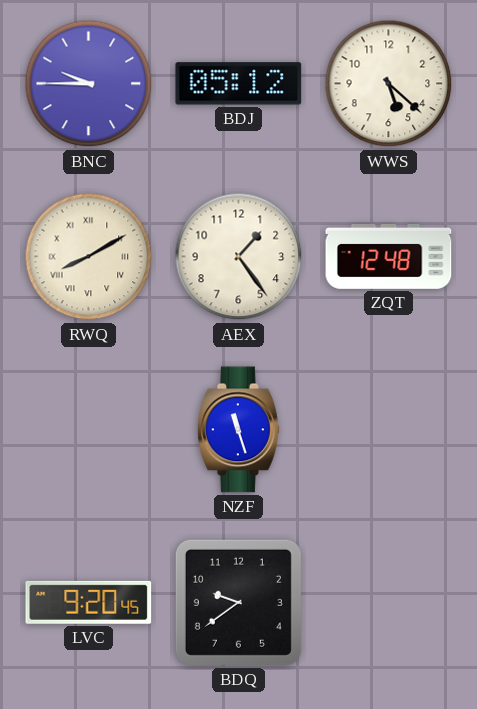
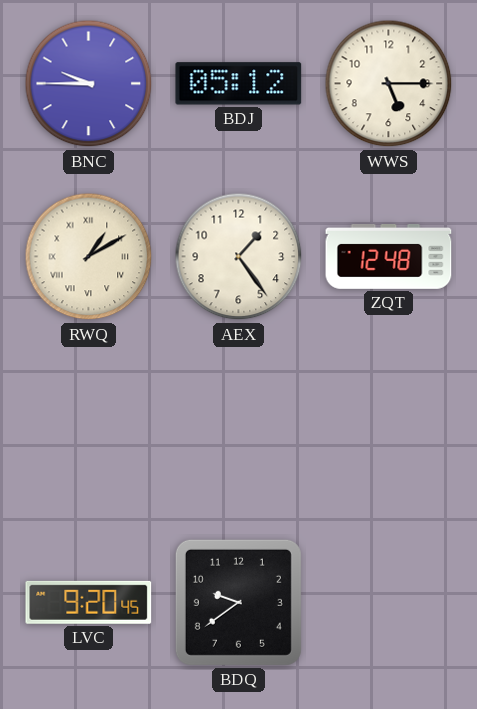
WWS: 5:22 -> 5:15 (389, 84)
RWQ: 8:10 -> 1:10 (89, 257)
NZF: 11:27 -> none (239, 430)
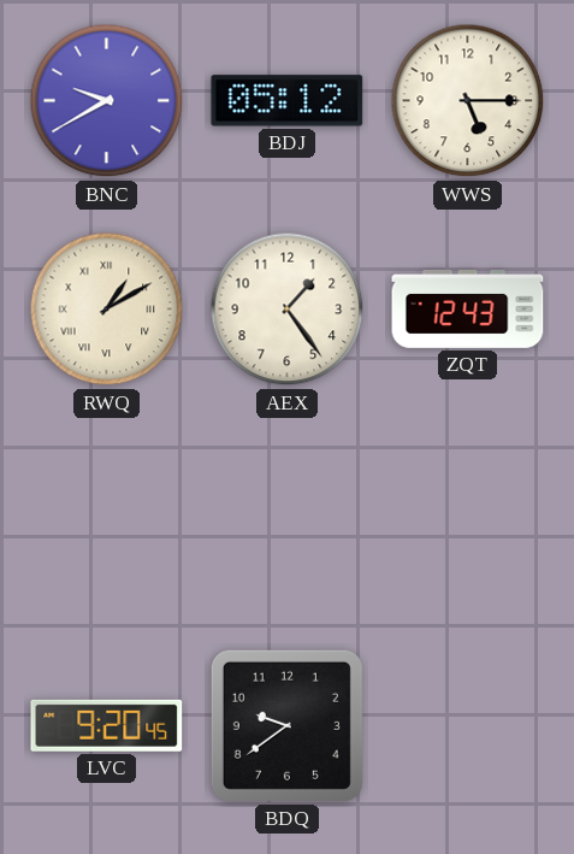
BNC: 9:45 -> 9:40 (107, 101)
ZQT: 12:48 -> 12:43 (468, 310)
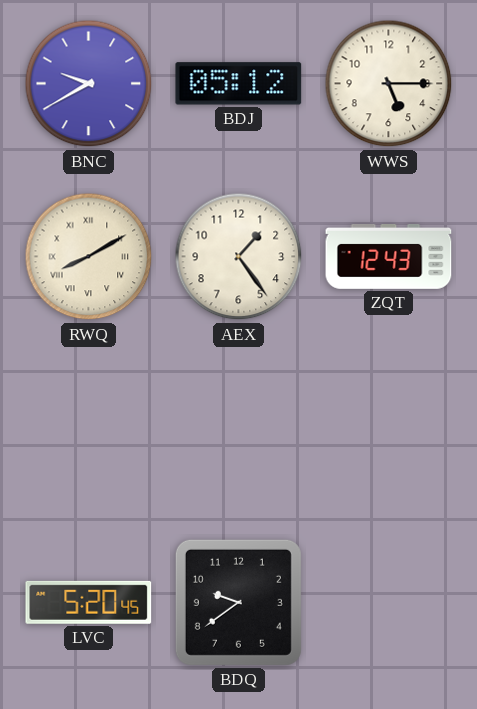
RWQ: 1:10 -> 8:10 (89, 257)
LVC: 9:20 -> 5:20 (89, 602)
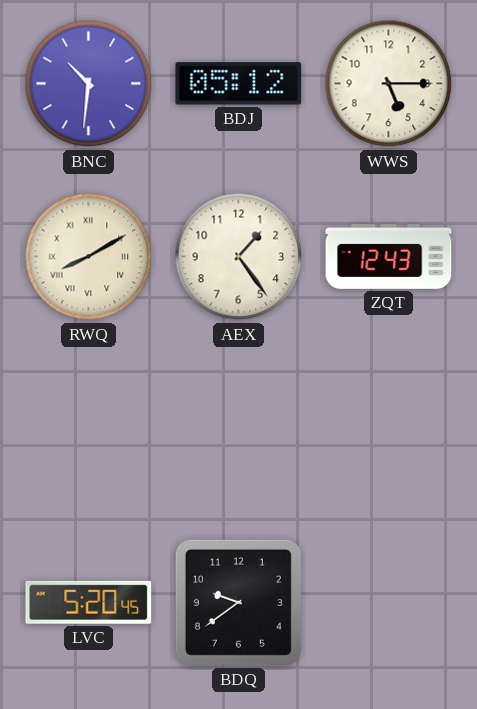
BNC: 9:40 -> 10:31 (89, 84)
